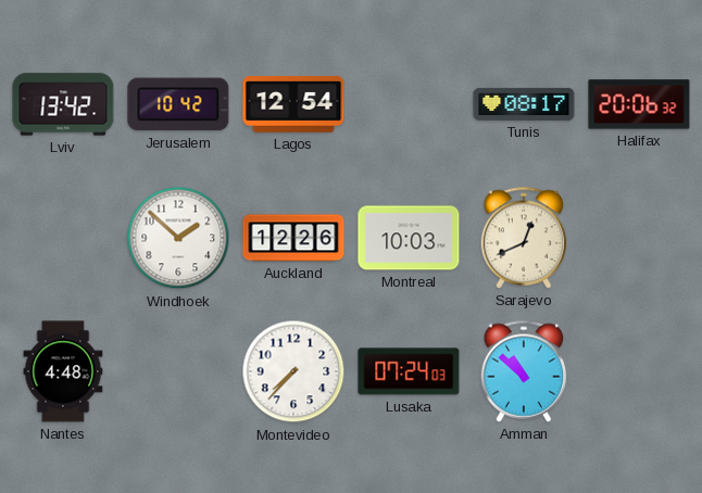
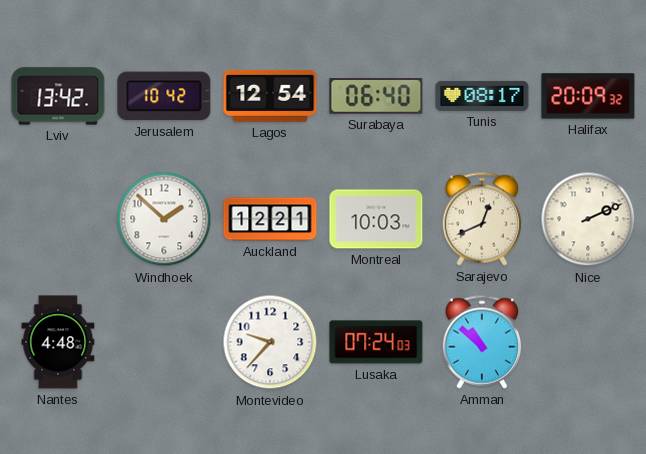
Surabaya: none -> 06:40 (376, 96)
Halifax: 20:06 -> 20:09 (588, 96)
Auckland: 12:26 -> 12:21 (270, 219)
Nice: none -> 2:11 (588, 219)
Montevideo: 7:37 -> 9:37 (270, 342)
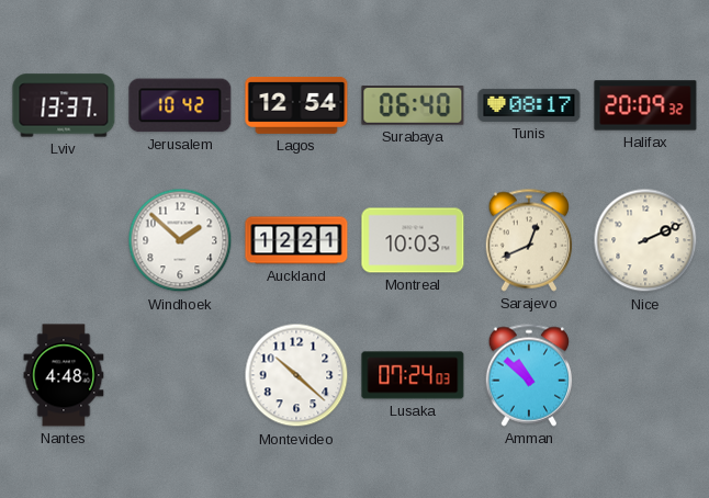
Lviv: 13:42 -> 13:37 (64, 105)
Montevideo: 9:37 -> 10:22 (296, 375)
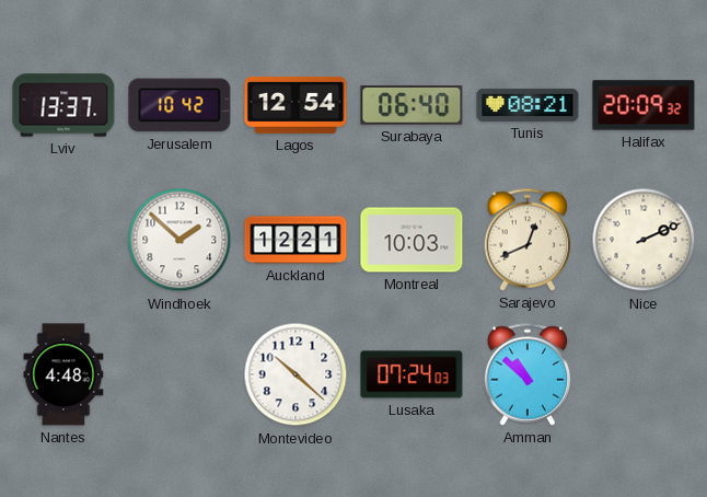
Tunis: 08:17 -> 08:21 (528, 105)
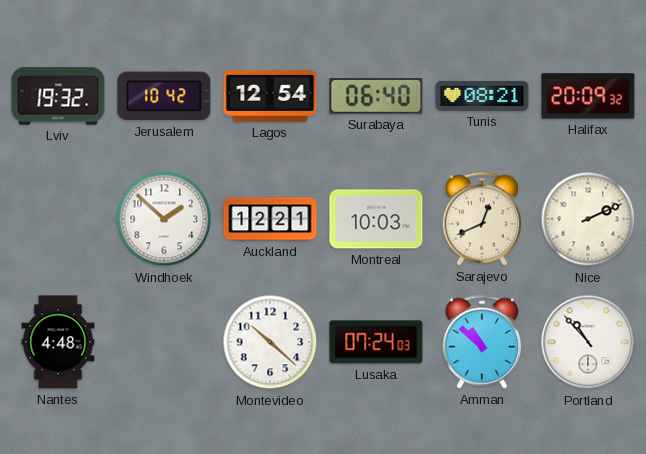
Lviv: 13:37 -> 19:32 (58, 96)
Portland: none -> 10:53 (588, 342)
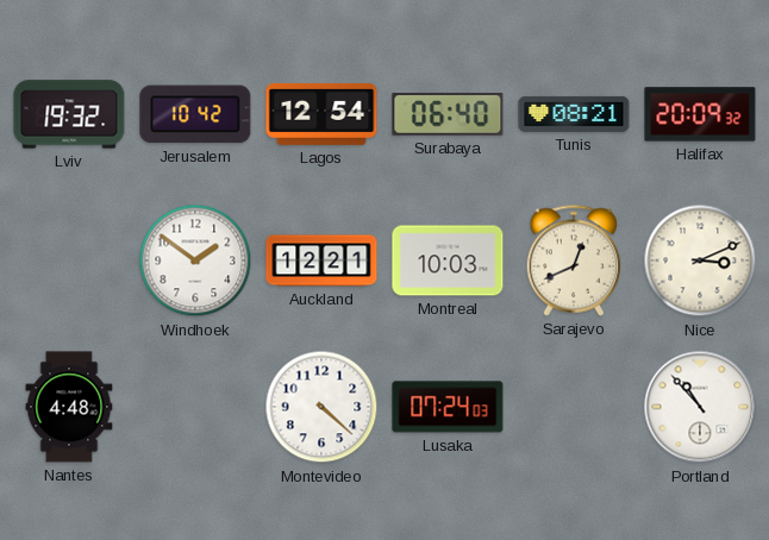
Windhoek: 1:52 -> 1:51 (195, 260)
Nice: 2:11 -> 3:11 (700, 260)
Montevideo: 10:22 -> 4:22 (321, 407)
Amman: 10:52 -> none (482, 342)
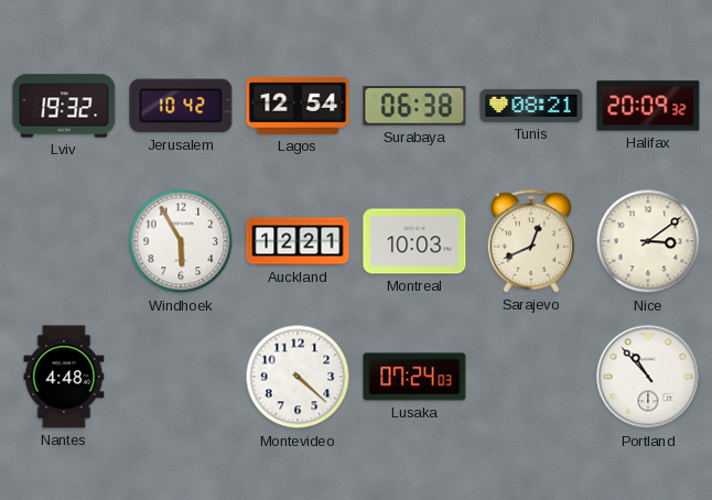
Surabaya: 06:40 -> 06:38 (414, 106)
Windhoek: 1:51 -> 5:55 (181, 241)
Nice: 3:11 -> 3:09 (648, 241)
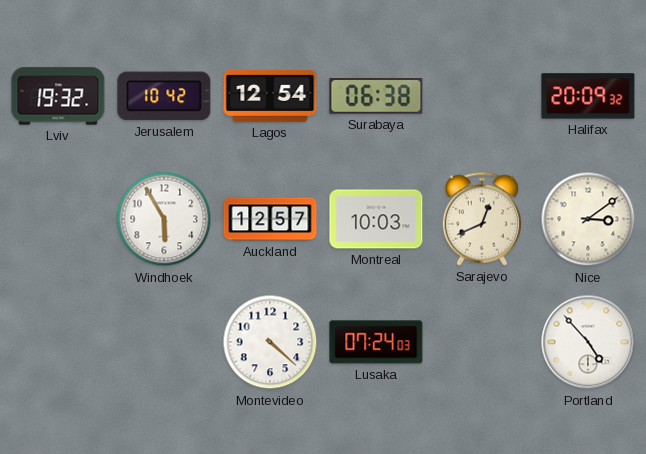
Tunis: 08:21 -> none (531, 106)
Auckland: 12:21 -> 12:57 (270, 219)
Nantes: 4:48 -> none (64, 377)
Portland: 10:53 -> 4:53 (588, 342)
